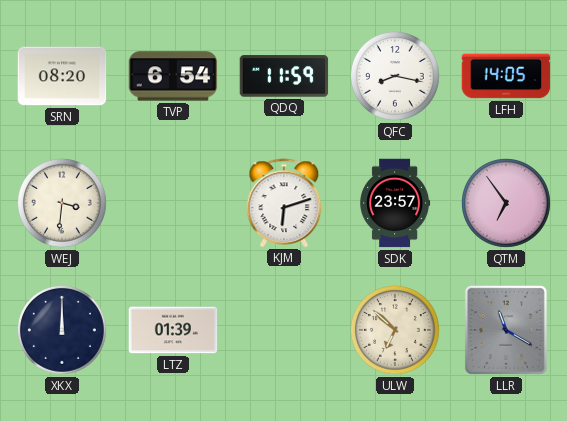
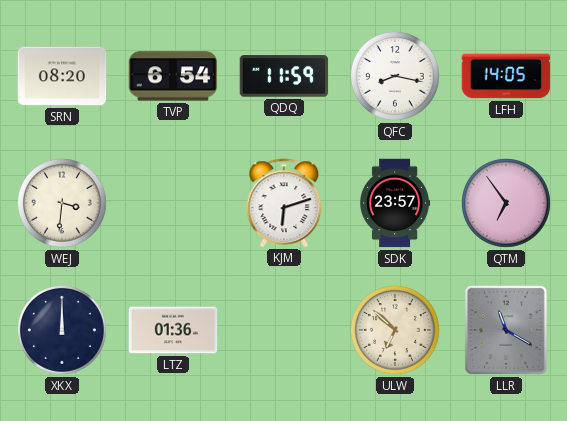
LTZ: 01:39 -> 01:36 (173, 330)
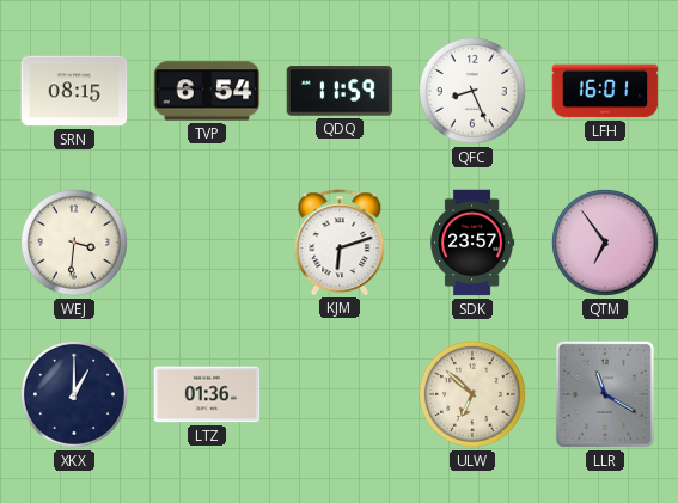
SRN: 08:20 -> 08:15 (74, 91)
QFC: 8:17 -> 8:26 (474, 92)
LFH: 14:05 -> 16:01 (605, 91)
XKX: 12:00 -> 1:00 (75, 395)
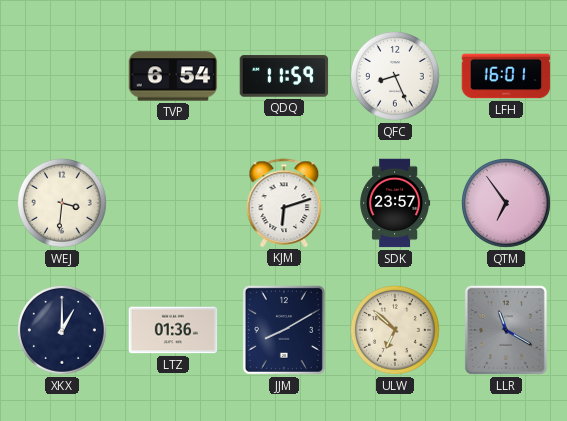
SRN: 08:15 -> none (74, 91)
JJM: none -> 8:10 (284, 330)
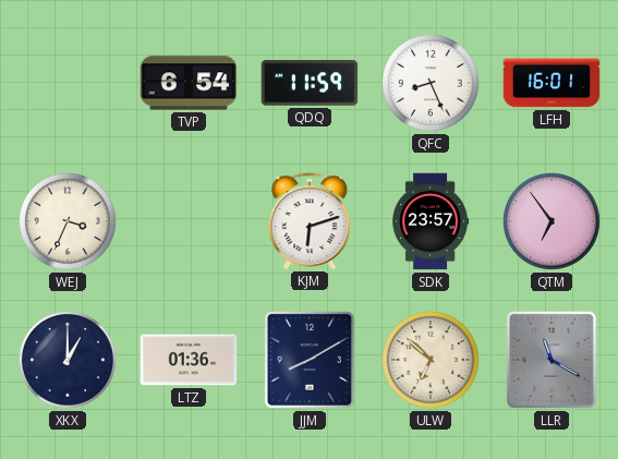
WEJ: 3:31 -> 3:34 (69, 222)
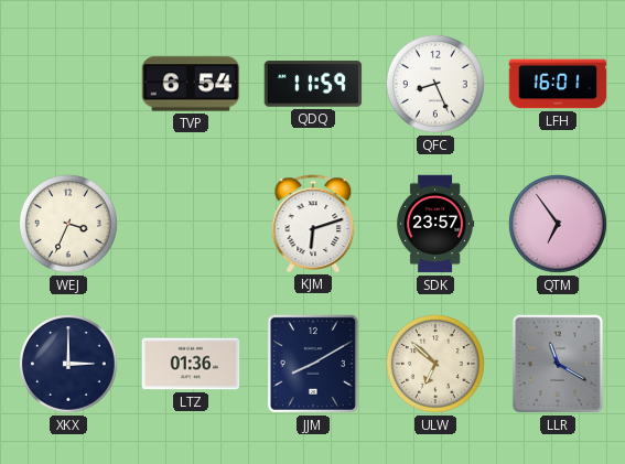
XKX: 1:00 -> 3:00 (69, 365)
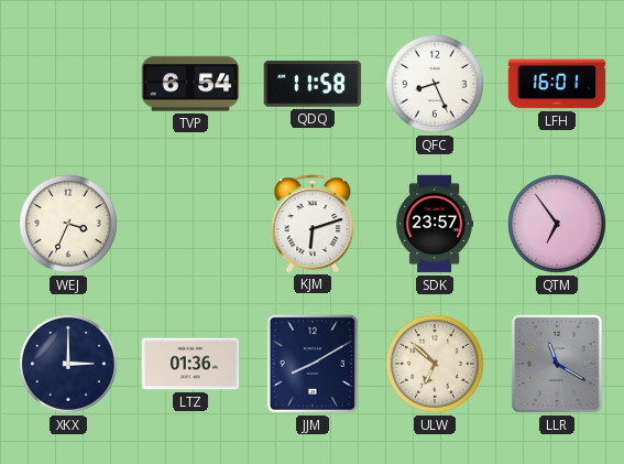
QDQ: 11:59 -> 11:58 (313, 84)
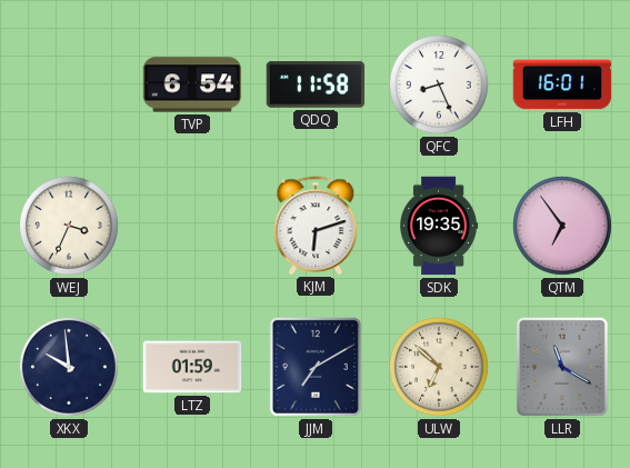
SDK: 23:57 -> 19:35 (439, 226)
XKX: 3:00 -> 9:59 (70, 368)
LTZ: 01:36 -> 01:59 (192, 367)
JJM: 8:10 -> 7:10 (316, 367)
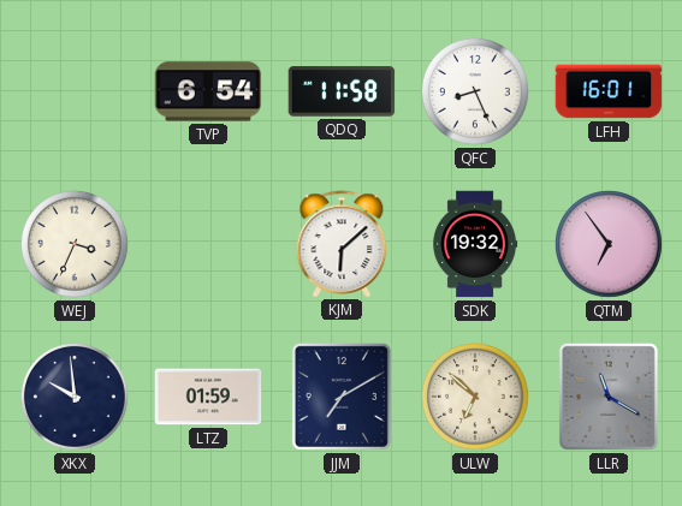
KJM: 6:12 -> 6:08 (342, 244)
SDK: 19:35 -> 19:32 (475, 244)
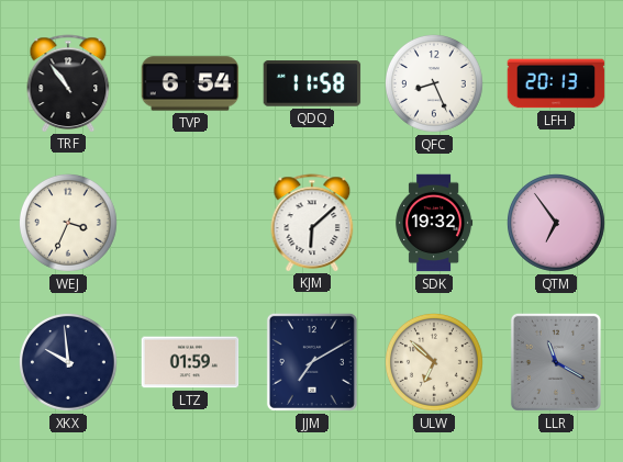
TRF: none -> 10:54 (68, 83)
LFH: 16:01 -> 20:13 (556, 83)
